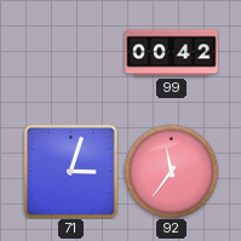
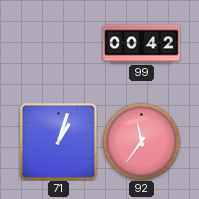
71: 3:03 -> 1:03 (58, 141)
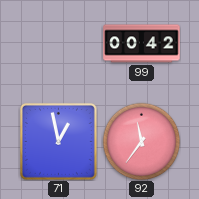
71: 1:03 -> 12:58 (58, 141)
